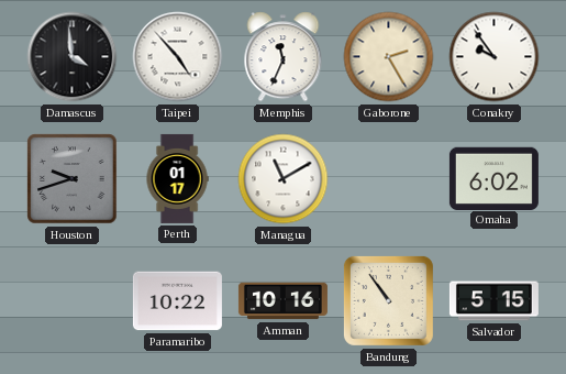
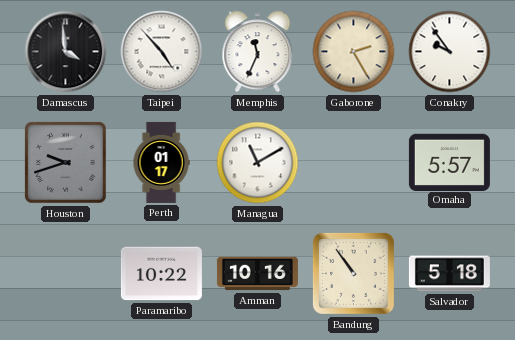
Omaha: 6:02 -> 5:57 (449, 162)
Salvador: 5:15 -> 5:18 (449, 274)
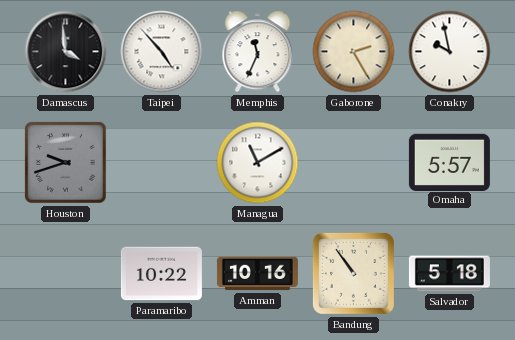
Conakry: 9:54 -> 9:58 (450, 52)
Perth: 01:17 -> none (161, 162)
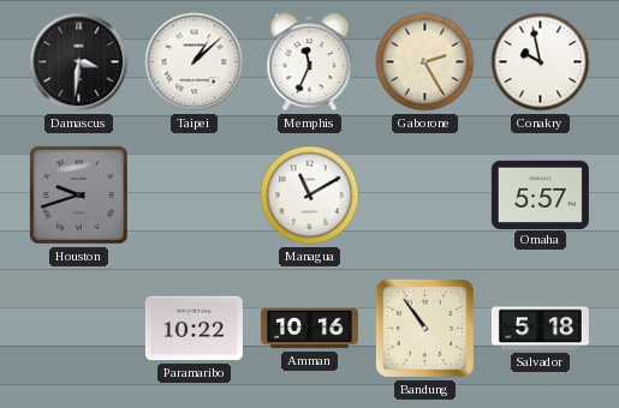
Damascus: 3:59 -> 3:31 (79, 62)
Taipei: 4:53 -> 1:08 (195, 62)
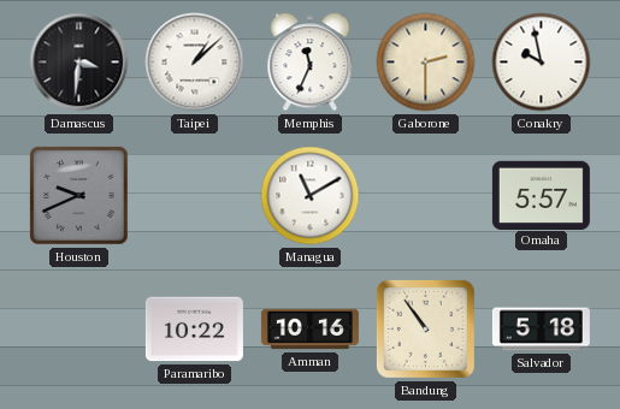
Gaborone: 2:25 -> 2:30 (426, 63)
Houston: 9:42 -> 9:41 (79, 196)
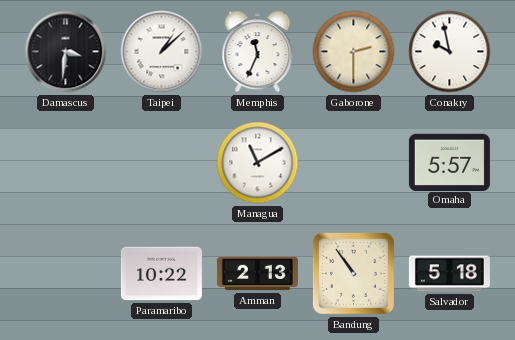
Houston: 9:41 -> none (79, 196)
Amman: 10:16 -> 2:13 (257, 274)
